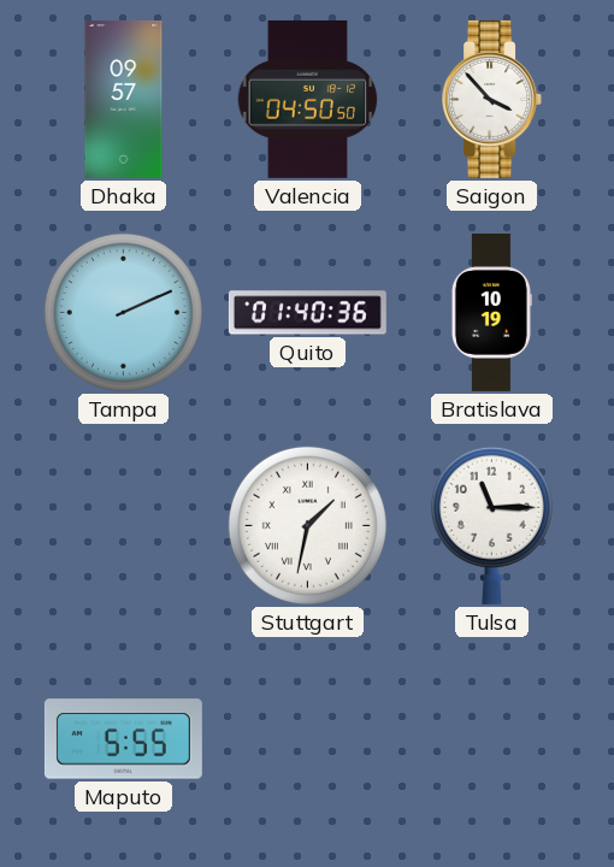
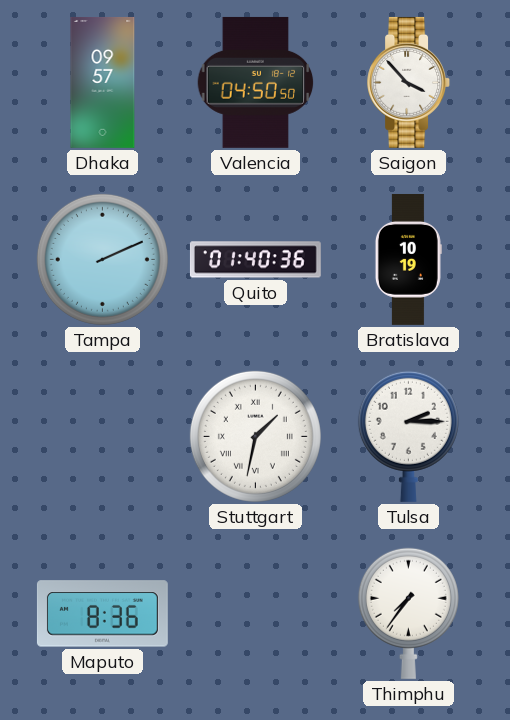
Tulsa: 11:15 -> 2:15 (408, 436)
Maputo: 5:55 -> 8:36 (102, 614)
Thimphu: none -> 7:36 (408, 613)
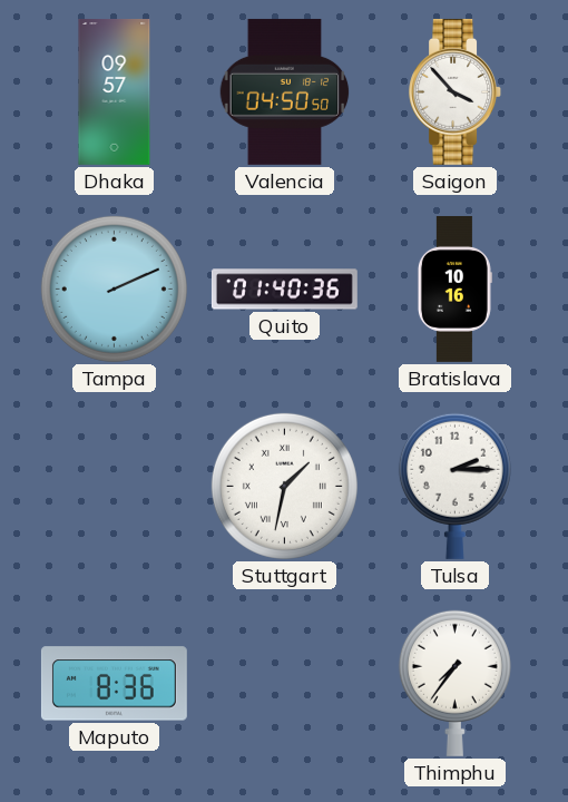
Bratislava: 10:19 -> 10:16 (454, 288)
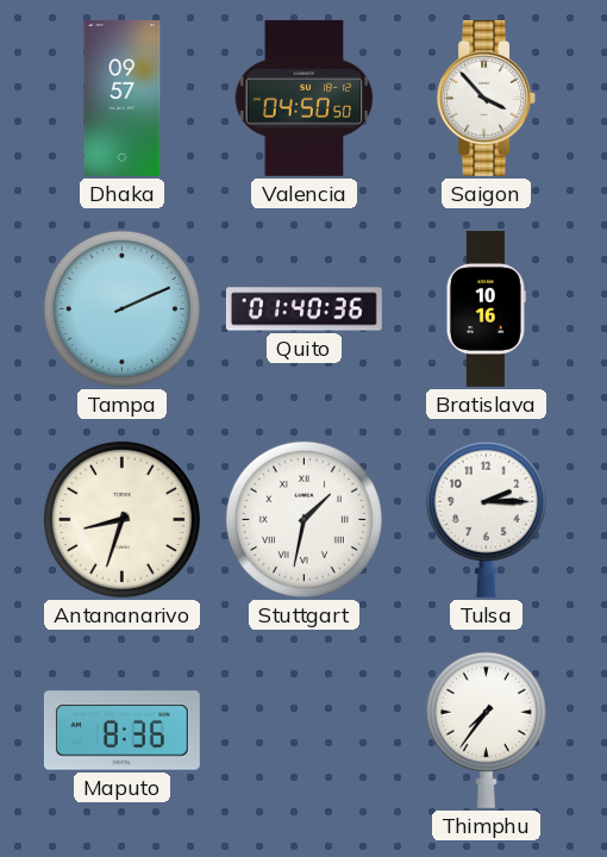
Antananarivo: none -> 8:33 (121, 519)
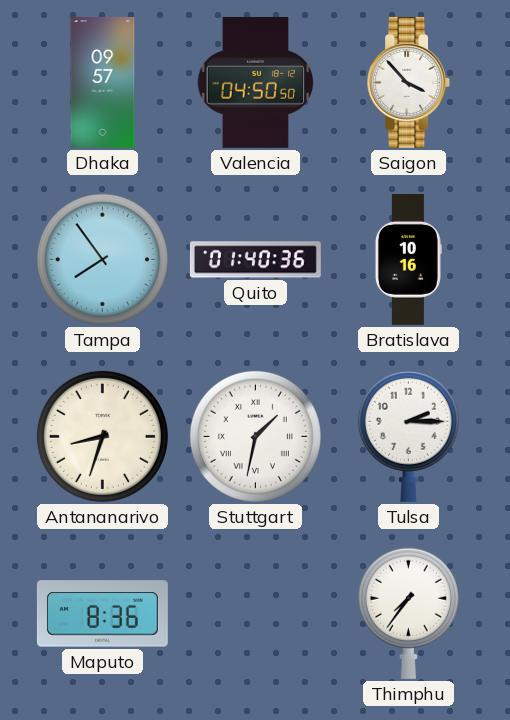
Tampa: 2:11 -> 7:54 (102, 259)
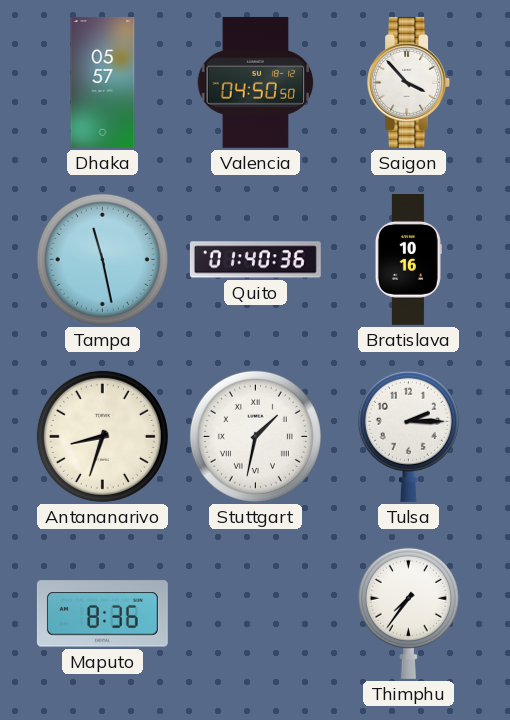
Dhaka: 09:57 -> 05:57 (103, 82)
Tampa: 7:54 -> 11:28 (102, 259)
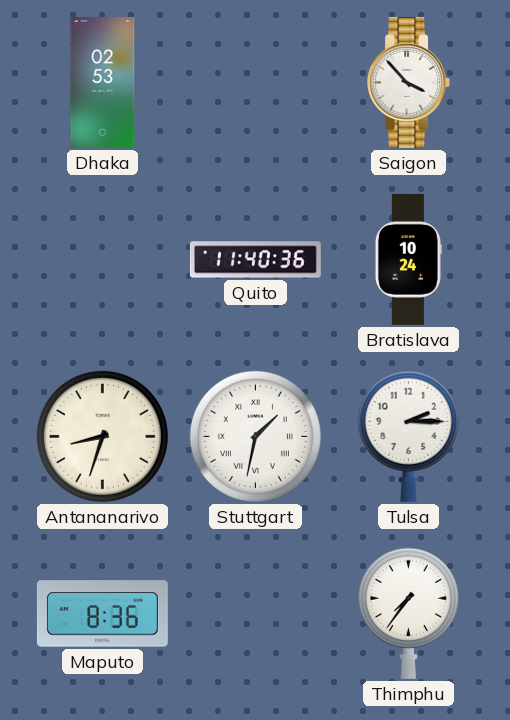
Dhaka: 05:57 -> 02:53 (103, 82)
Valencia: 04:50 -> none (256, 82)
Tampa: 11:28 -> none (102, 259)
Quito: 01:40 -> 11:40 (255, 260)
Bratislava: 10:16 -> 10:24 (408, 259)
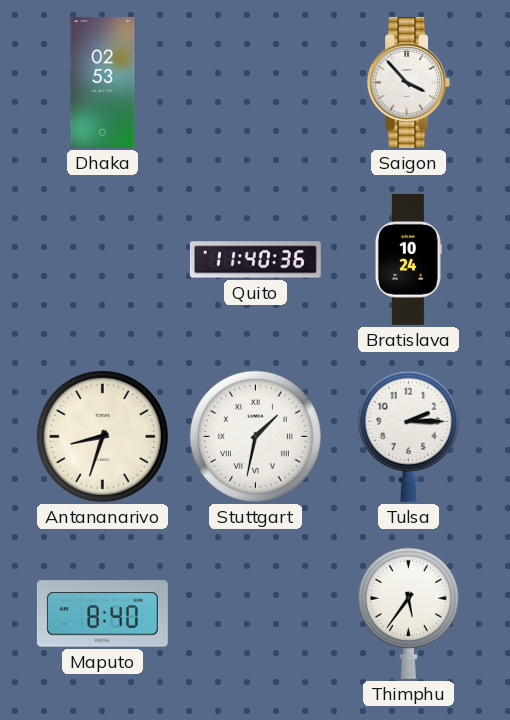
Maputo: 8:36 -> 8:40 (102, 614)
Thimphu: 7:36 -> 5:36 (408, 613)
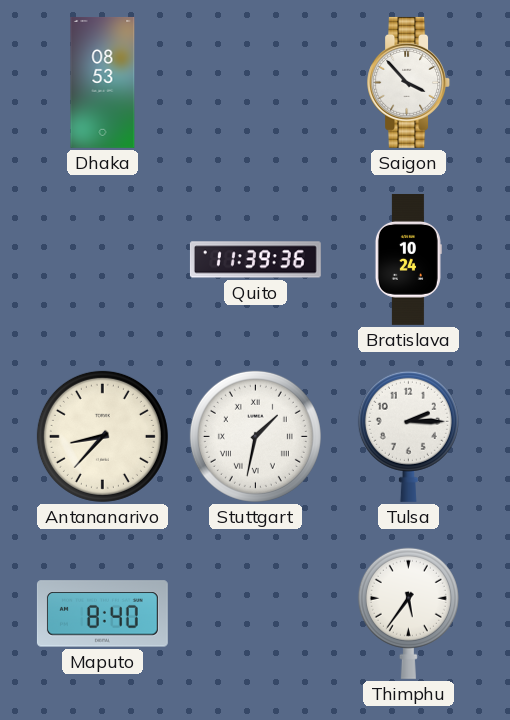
Dhaka: 02:53 -> 08:53 (103, 82)
Quito: 11:40 -> 11:39 (255, 260)
Antananarivo: 8:33 -> 8:37 (102, 436)
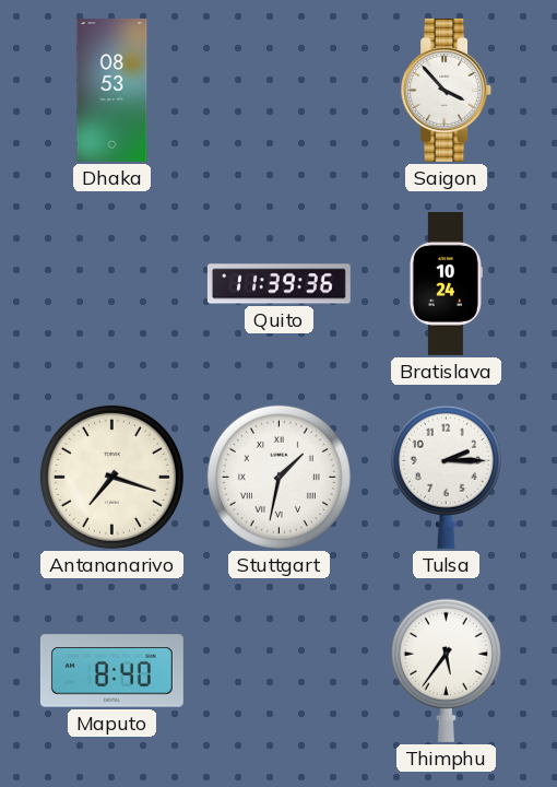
Antananarivo: 8:37 -> 7:18 (111, 477)
